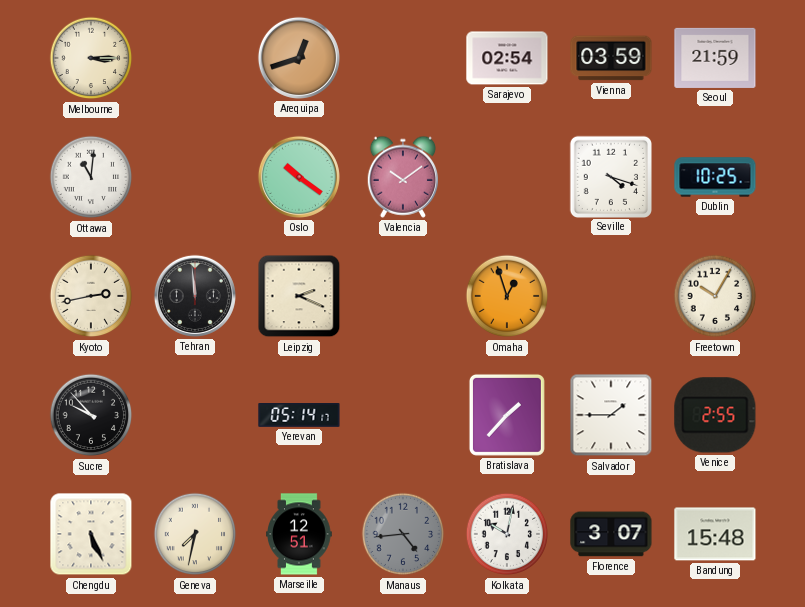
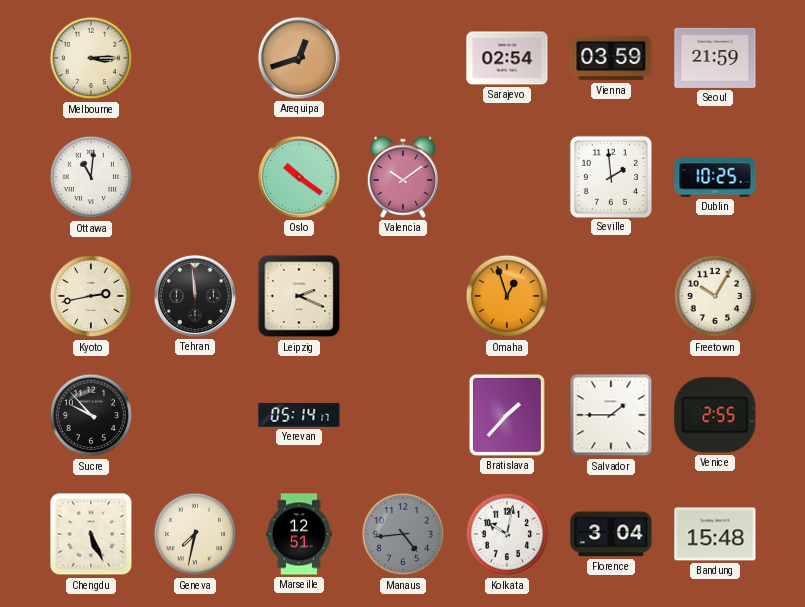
Seville: 4:18 -> 1:59 (610, 176)
Florence: 3:07 -> 3:04 (611, 534)
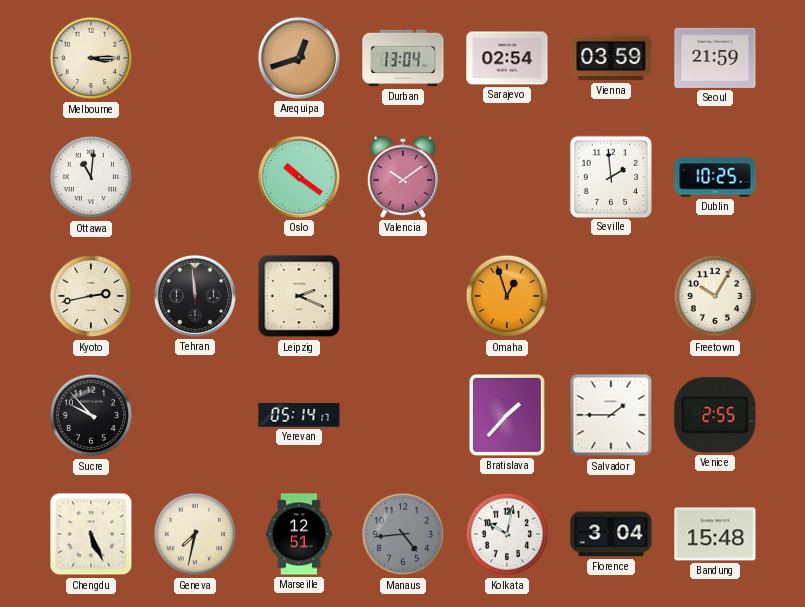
Durban: none -> 13:04 (403, 58)
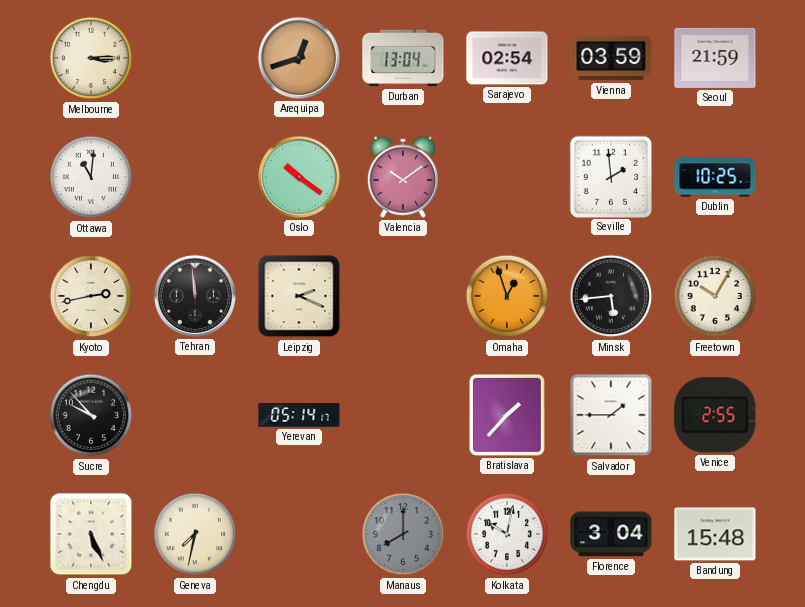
Minsk: none -> 5:44 (611, 296)
Marseille: 12:51 -> none (299, 534)
Manaus: 4:44 -> 8:00 (403, 534)
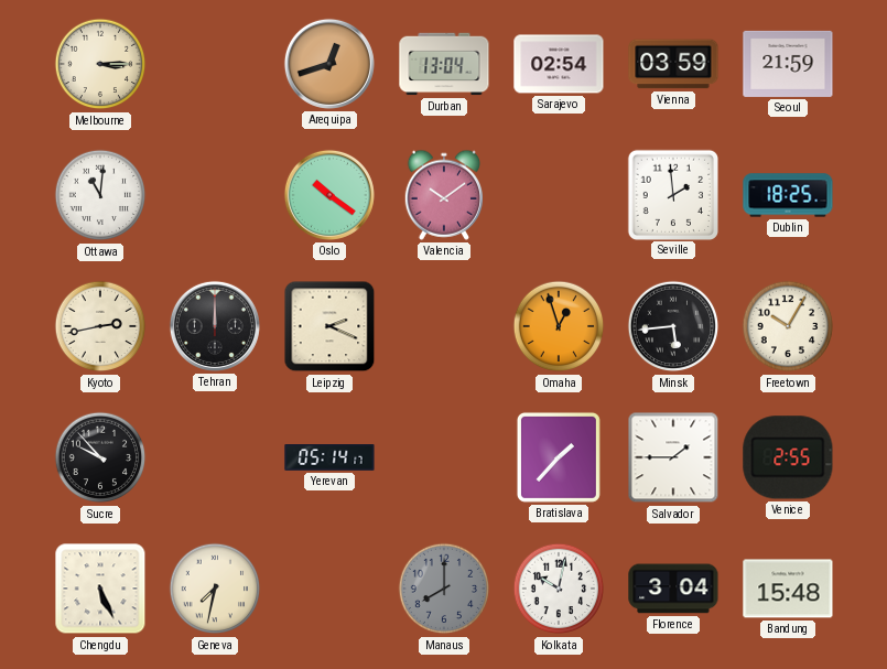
Dublin: 10:25 -> 18:25 (788, 195)
Tehran: 11:59 -> 12:00 (215, 326)
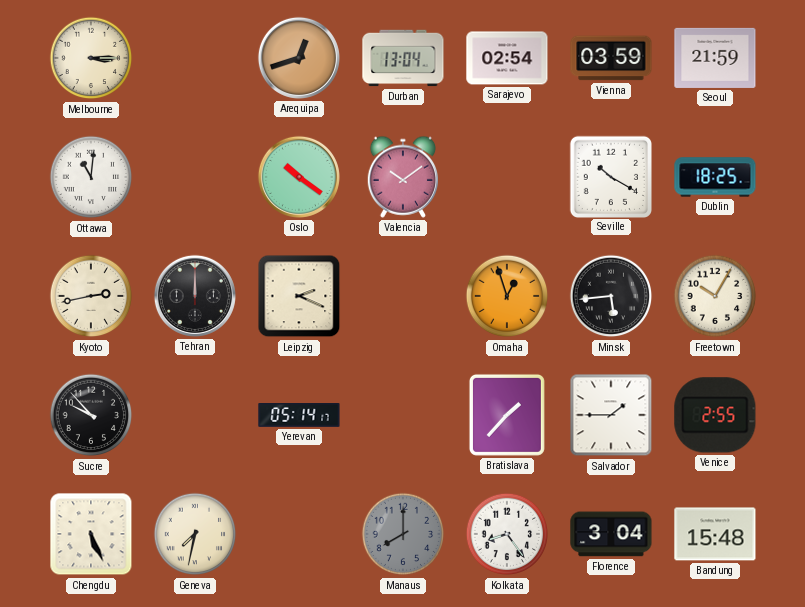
Seville: 1:59 -> 10:20 (610, 176)
Kolkata: 10:02 -> 8:24 (507, 534)
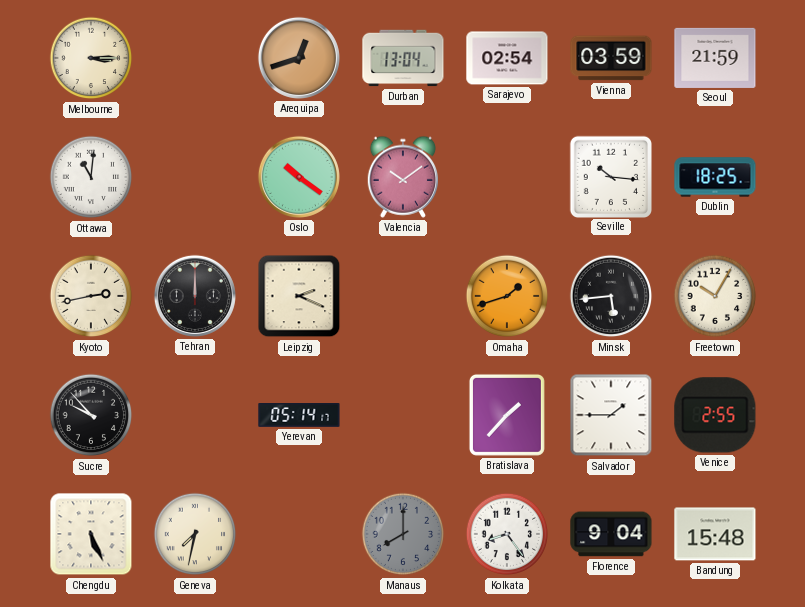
Seville: 10:20 -> 10:16 (610, 176)
Omaha: 12:57 -> 1:42 (507, 296)
Florence: 3:04 -> 9:04 (611, 534)
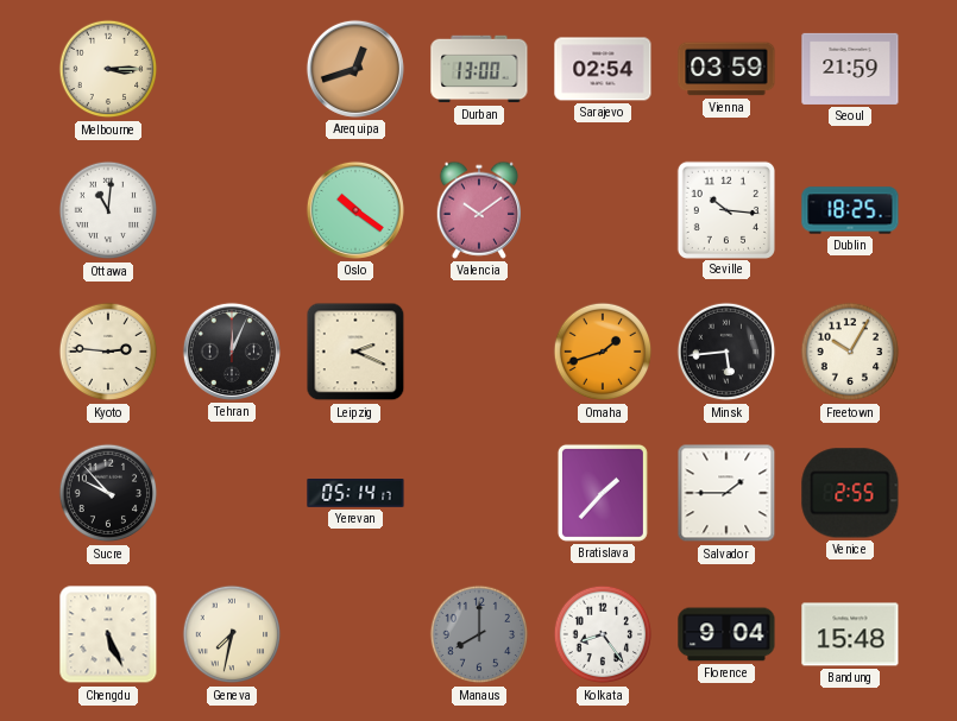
Durban: 13:04 -> 13:00 (479, 69)
Kyoto: 2:43 -> 2:46 (108, 352)
Tehran: 12:00 -> 12:04 (232, 352)
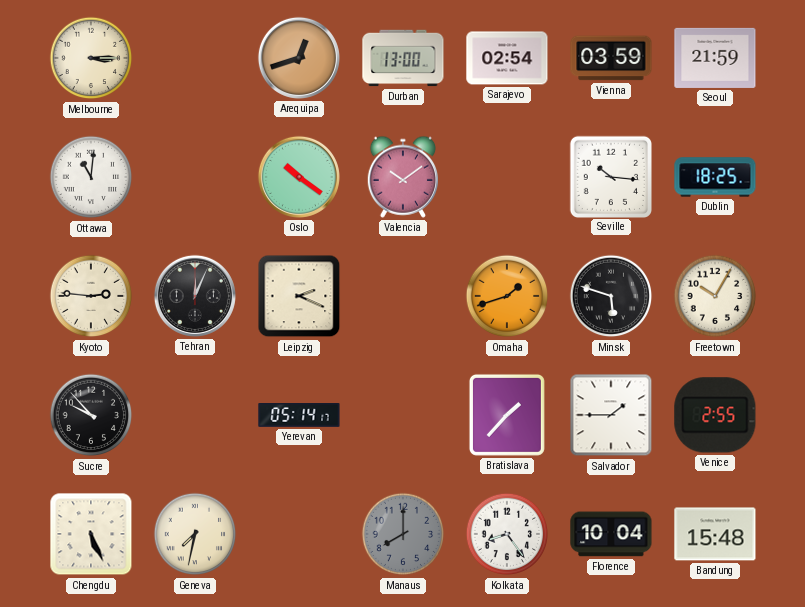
Minsk: 5:44 -> 5:48 (611, 296)
Florence: 9:04 -> 10:04 (611, 534)
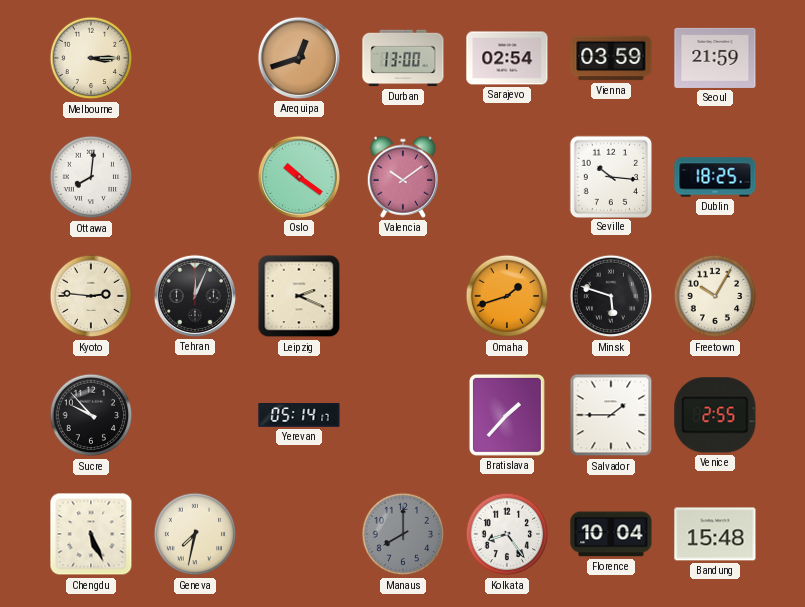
Ottawa: 11:01 -> 8:01 (91, 177)
